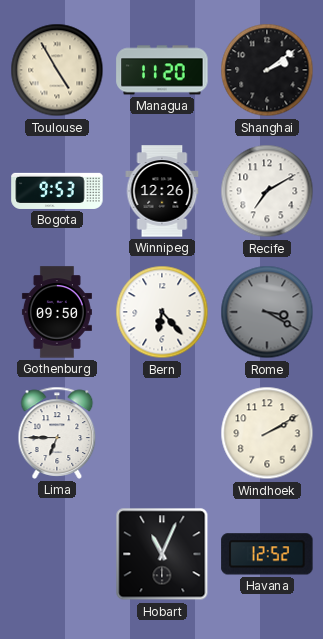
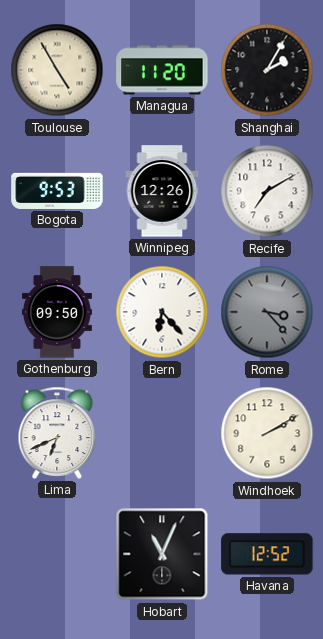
Shanghai: 2:09 -> 2:05 (267, 70)
Rome: 3:20 -> 3:23 (267, 312)
Lima: 6:45 -> 6:41 (57, 433)
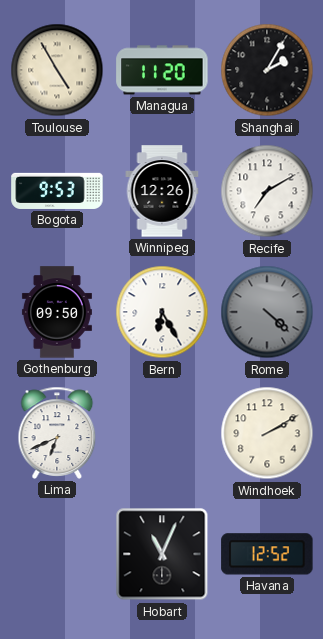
Bern: 6:23 -> 6:25 (162, 312)
Rome: 3:23 -> 4:22 (267, 312)
